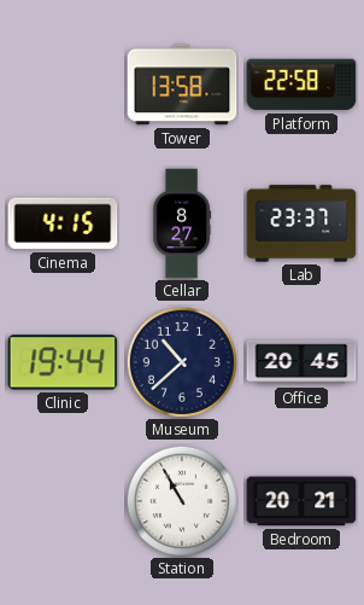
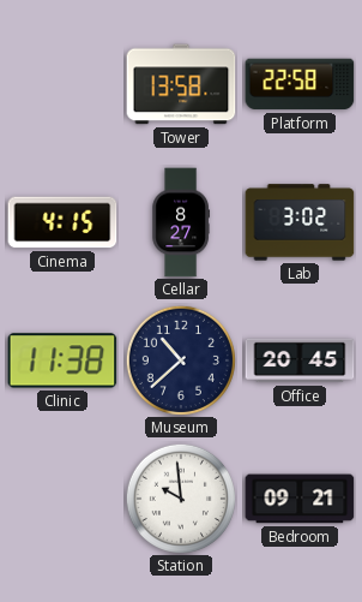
Lab: 23:37 -> 3:02 (300, 222)
Clinic: 19:44 -> 11:38 (62, 360)
Station: 10:55 -> 9:59 (181, 499)
Bedroom: 20:21 -> 09:21 (300, 499)
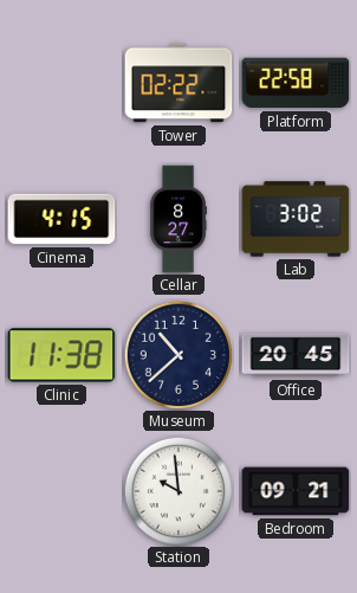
Tower: 13:58 -> 02:22 (178, 83)
